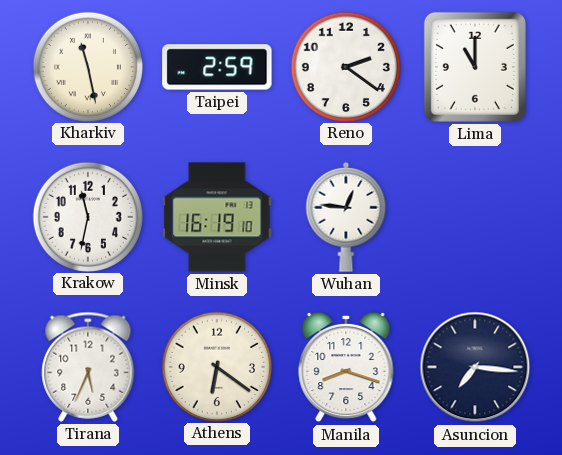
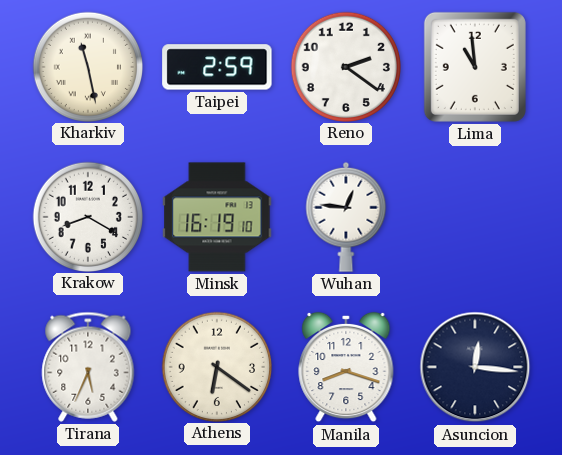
Lima: 11:00 -> 10:59 (475, 67)
Krakow: 11:32 -> 8:20 (87, 216)
Asuncion: 7:16 -> 12:16 (475, 367)
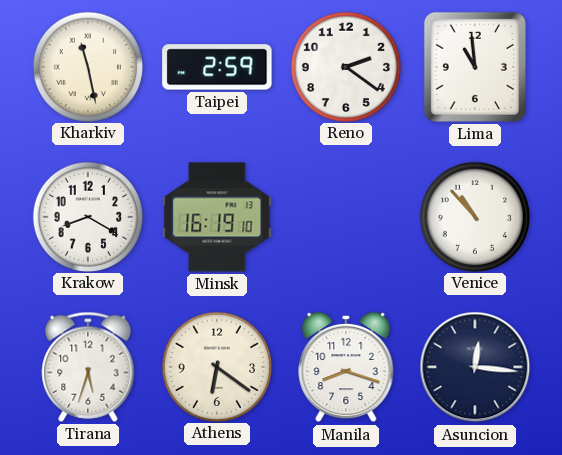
Wuhan: 12:46 -> none (346, 217)
Venice: none -> 10:53 (474, 216)
Tirana: 5:34 -> 5:33 (88, 367)
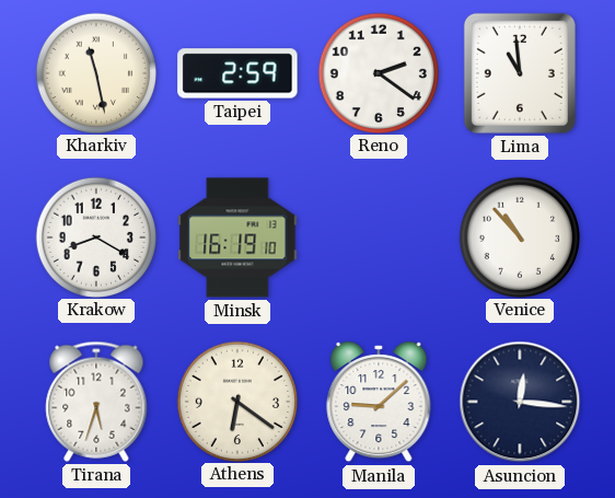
Manila: 8:18 -> 9:08 (379, 402)
